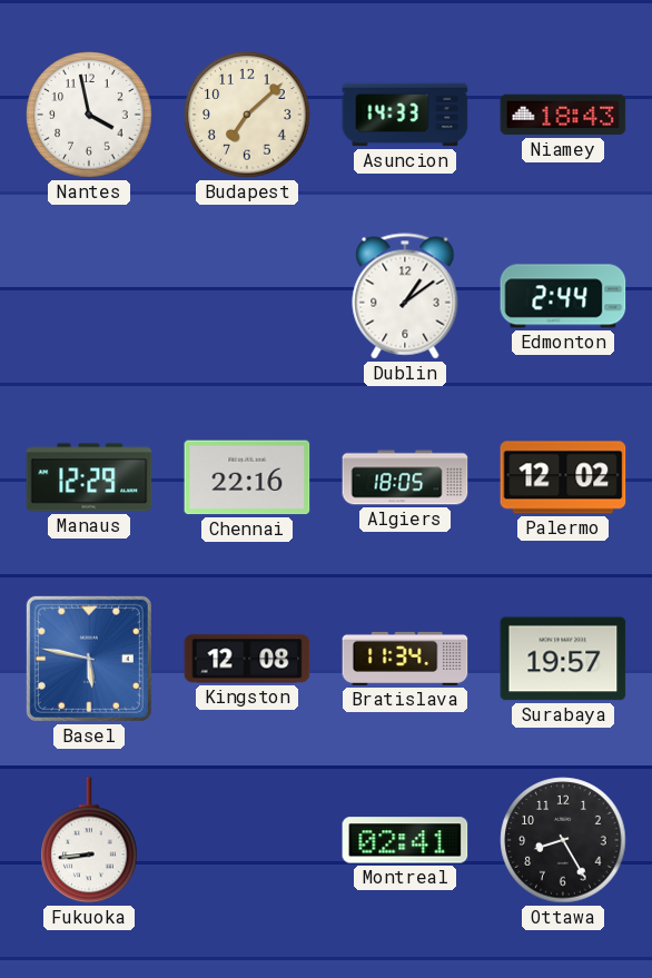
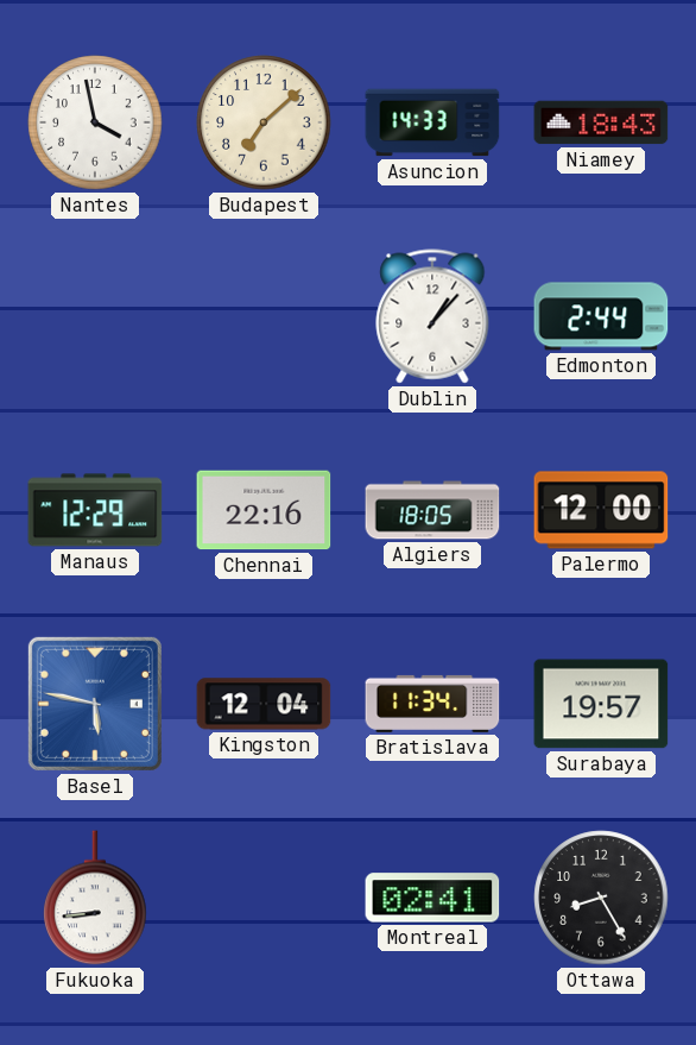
Dublin: 1:09 -> 1:07 (432, 316)
Palermo: 12:02 -> 12:00 (601, 510)
Kingston: 12:08 -> 12:04 (264, 704)
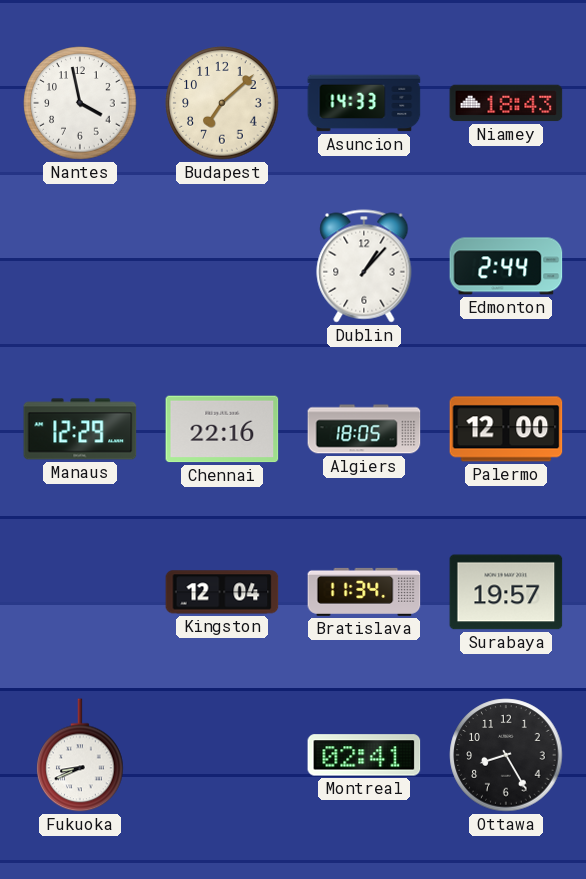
Basel: 5:47 -> none (95, 704)
Fukuoka: 8:44 -> 8:41 (80, 755)
